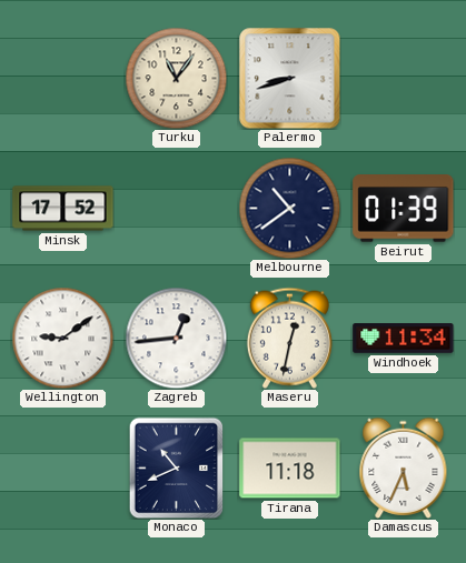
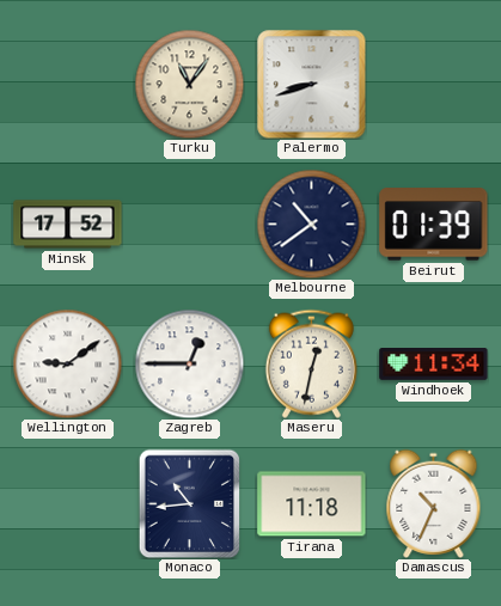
Zagreb: 12:44 -> 12:45 (189, 363)
Monaco: 10:41 -> 10:44 (190, 503)
Damascus: 5:34 -> 10:34 (434, 503)
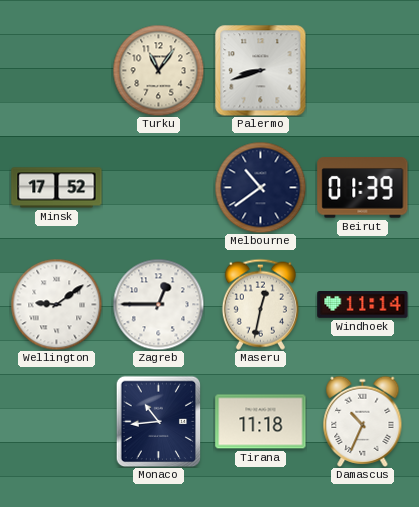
Windhoek: 11:34 -> 11:14 (363, 305)
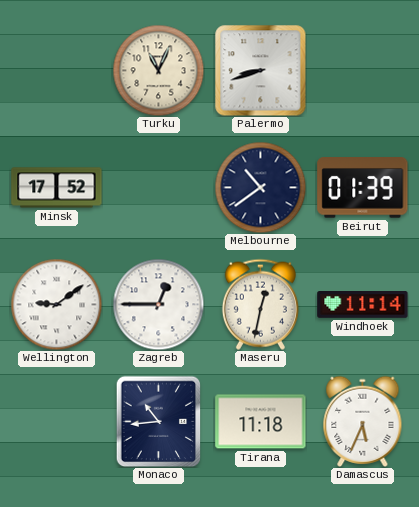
Turku: 11:06 -> 11:04 (158, 70)
Damascus: 10:34 -> 5:34 (363, 421)
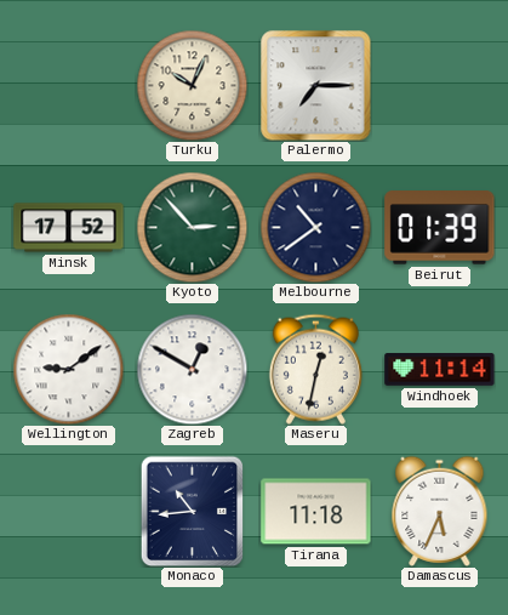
Turku: 11:04 -> 10:04 (192, 85)
Palermo: 8:42 -> 7:15 (315, 85)
Kyoto: none -> 2:53 (192, 227)
Zagreb: 12:45 -> 12:50 (192, 369)
